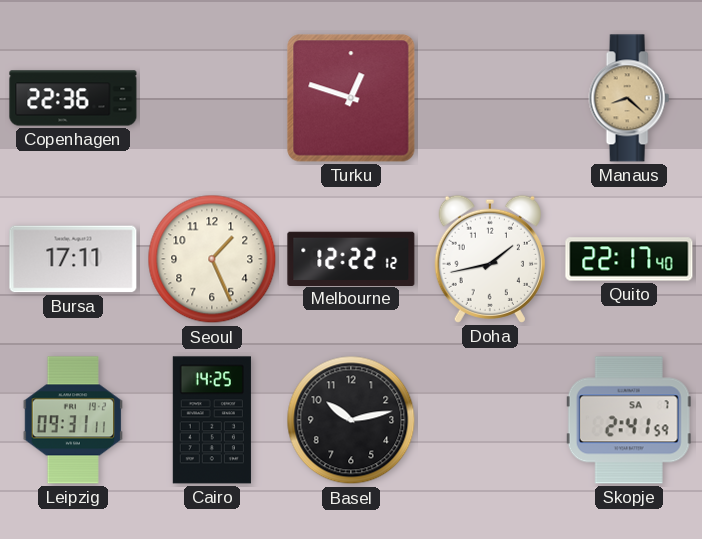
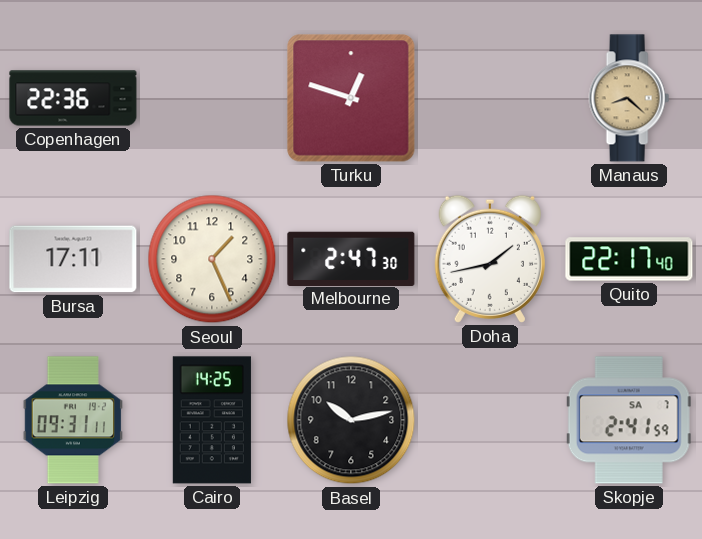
Melbourne: 12:22 -> 2:47 (351, 258)
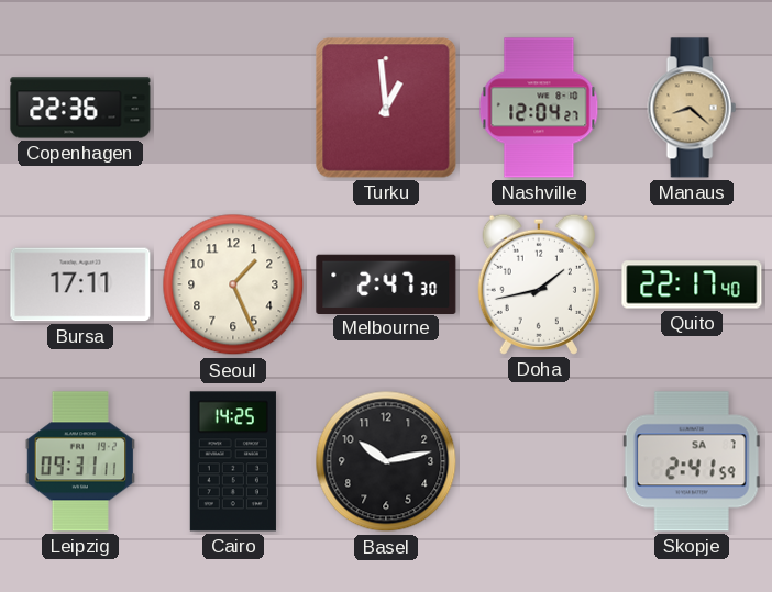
Turku: 12:48 -> 12:59 (386, 108)
Nashville: none -> 12:04 (539, 108)
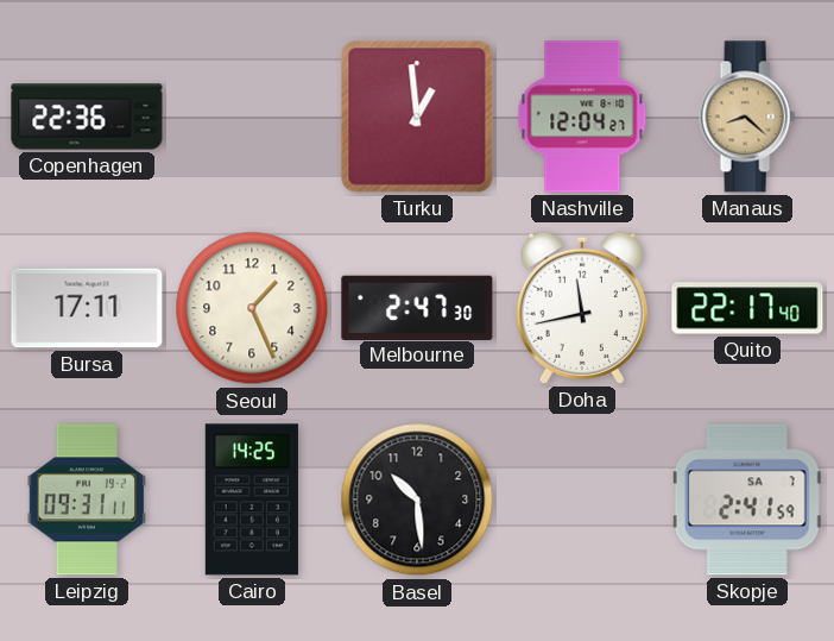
Doha: 1:43 -> 11:43 (582, 308)
Basel: 10:13 -> 10:29 (417, 499)
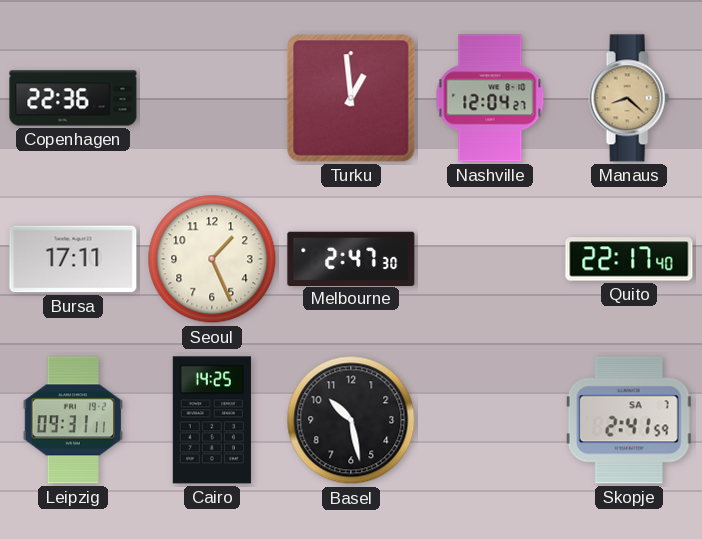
Doha: 11:43 -> none (582, 308)
Basel: 10:29 -> 10:28 (351, 420)
